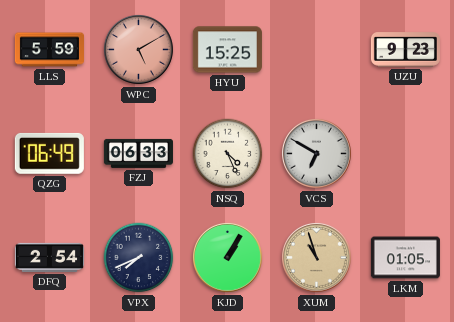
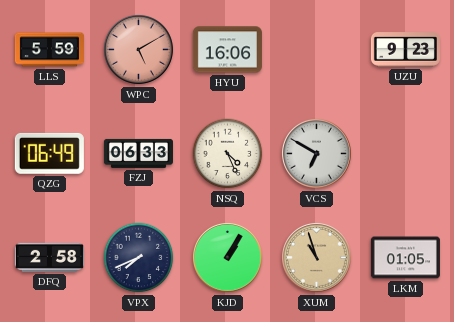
HYU: 15:25 -> 16:06 (227, 50)
DFQ: 2:54 -> 2:58 (49, 257)
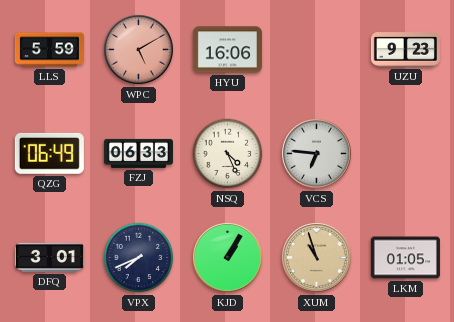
VCS: 6:50 -> 6:46 (316, 153)
DFQ: 2:58 -> 3:01 (49, 257)
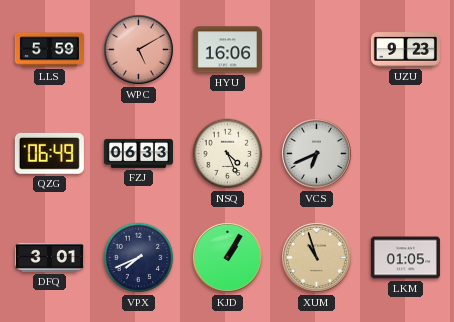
VCS: 6:46 -> 6:41 (316, 153)
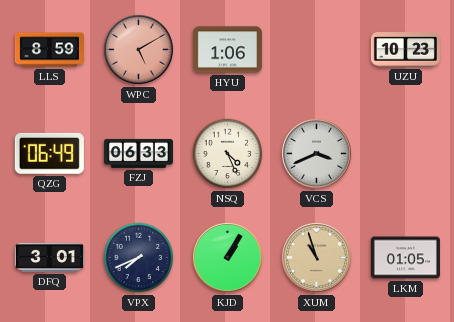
LLS: 5:59 -> 8:59 (49, 50)
HYU: 16:06 -> 1:06 (227, 50)
UZU: 9:23 -> 10:23 (405, 50)
VCS: 6:41 -> 3:41 (316, 153)
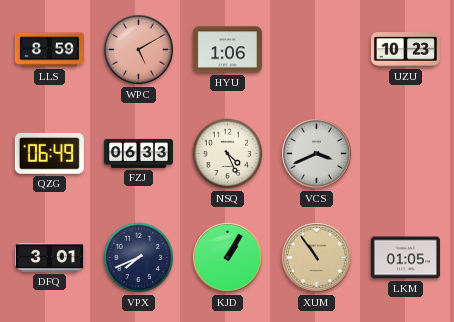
XUM: 10:57 -> 10:54 (316, 257)
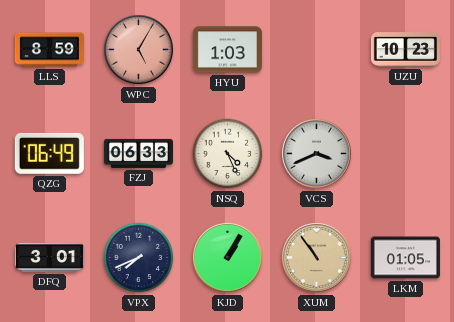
WPC: 5:10 -> 5:05 (138, 49)
HYU: 1:06 -> 1:03 (227, 50)
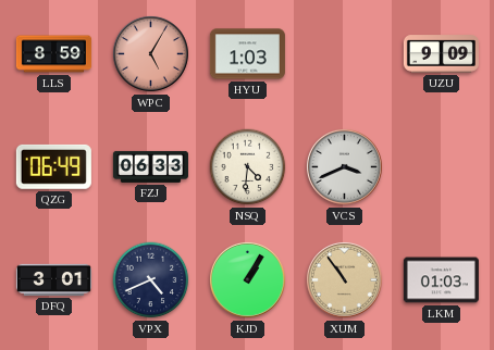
UZU: 10:23 -> 9:09 (441, 54)
NSQ: 4:26 -> 4:31 (248, 167)
VPX: 7:41 -> 4:41 (151, 280)
LKM: 01:05 -> 01:03 (441, 280)
